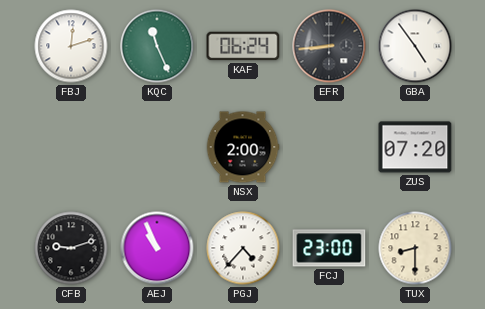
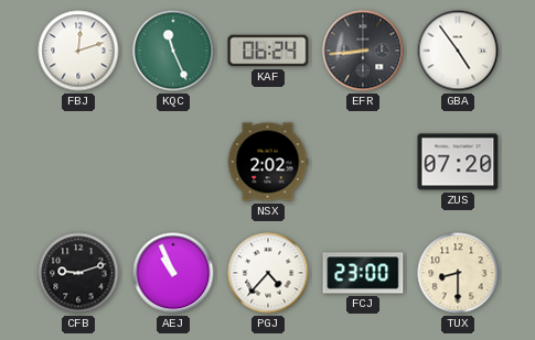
NSX: 2:00 -> 2:02 (268, 162)
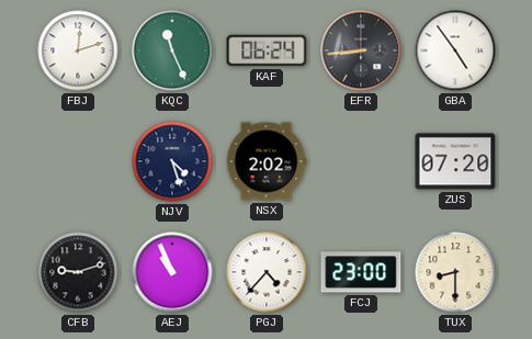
NJV: none -> 4:27 (172, 161)
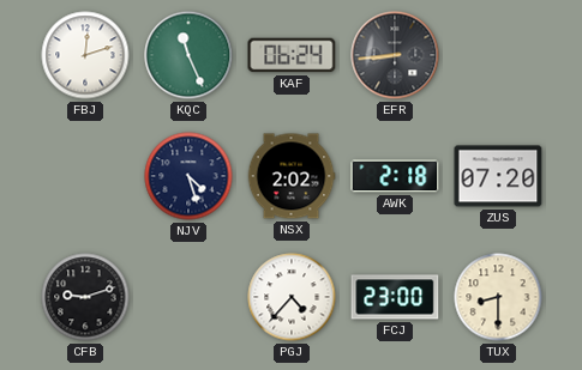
GBA: 4:54 -> none (455, 50)
AWK: none -> 2:18 (395, 176)
AEJ: 10:56 -> none (172, 272)
